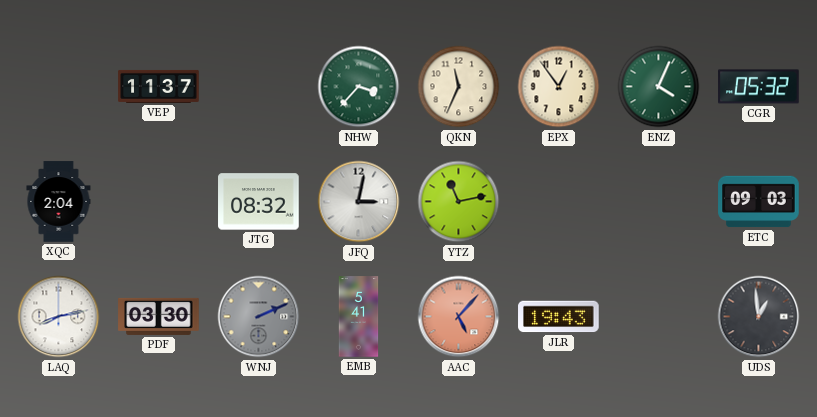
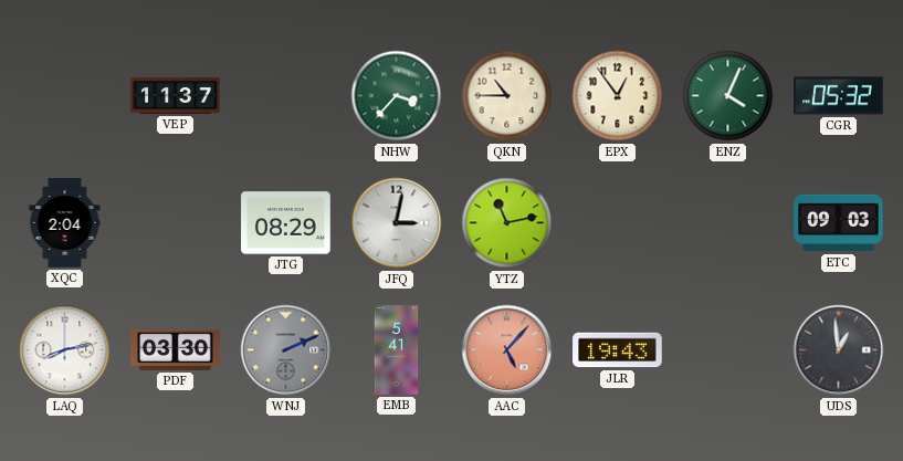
QKN: 11:34 -> 10:45 (507, 96)
JTG: 08:32 -> 08:29 (286, 223)
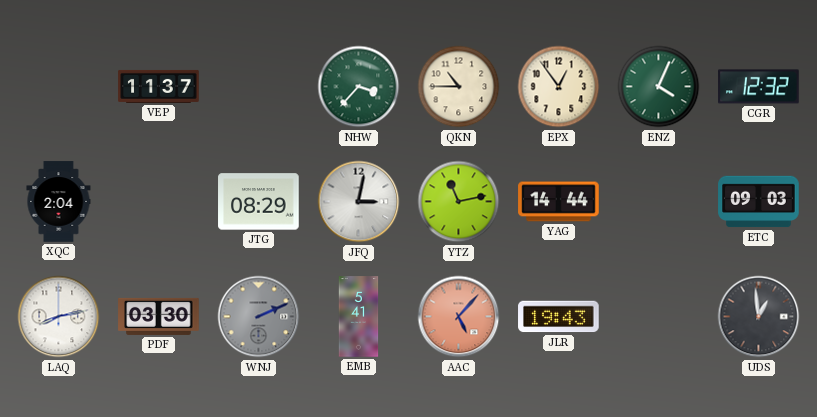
CGR: 05:32 -> 12:32 (759, 87)
YAG: none -> 14:44 (559, 202)
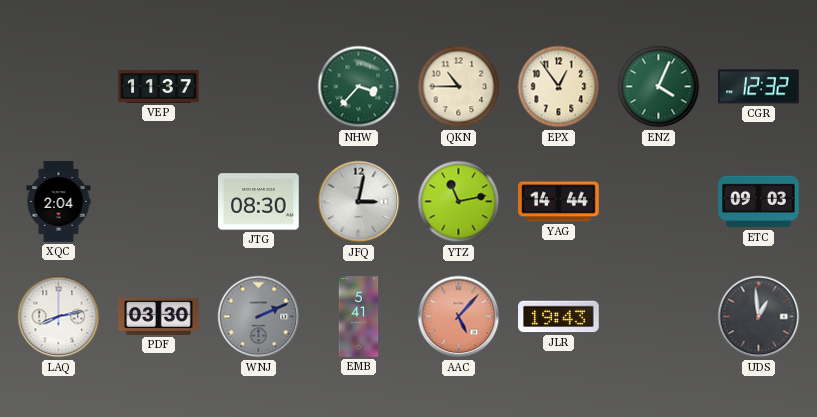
JTG: 08:29 -> 08:30 (259, 202)
